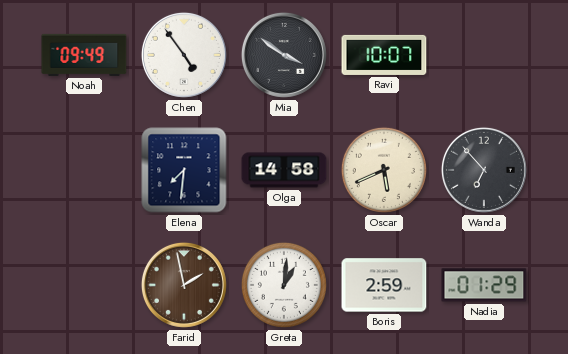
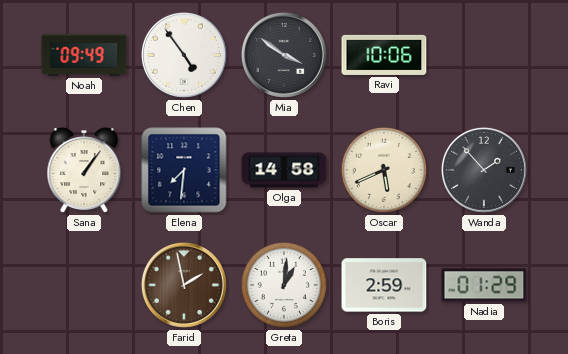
Ravi: 10:07 -> 10:06 (384, 55)
Sana: none -> 1:06 (84, 171)
Wanda: 6:53 -> 1:53 (484, 170)
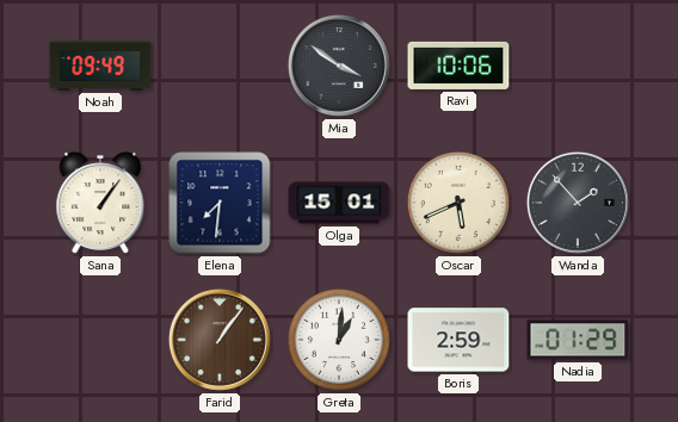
Chen: 4:54 -> none (184, 55)
Olga: 14:58 -> 15:01 (339, 203)
Farid: 1:58 -> 1:06 (220, 340)
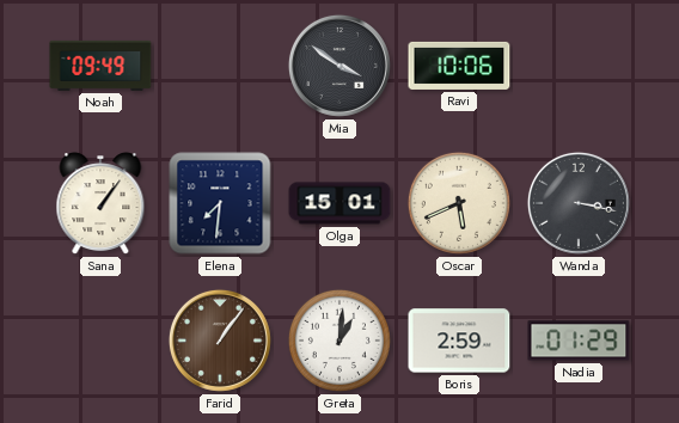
Wanda: 1:53 -> 3:17 (579, 203)
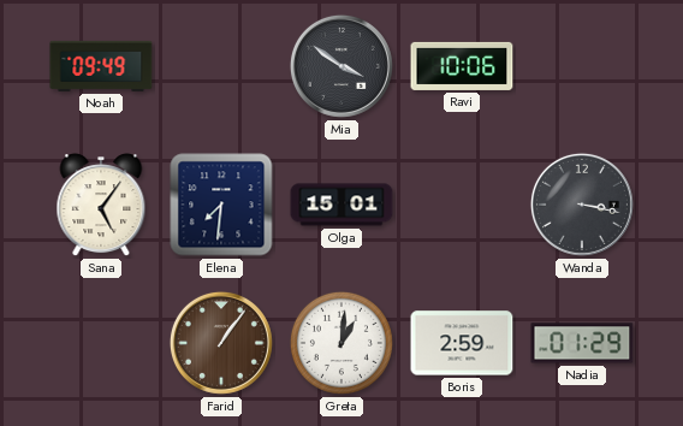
Sana: 1:06 -> 5:06 (101, 206)
Oscar: 5:41 -> none (459, 203)
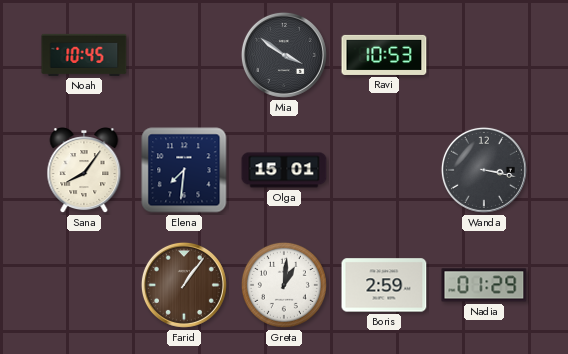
Noah: 09:49 -> 10:45 (84, 55)
Ravi: 10:06 -> 10:53 (384, 55)
Sana: 5:06 -> 8:06 (84, 171)
